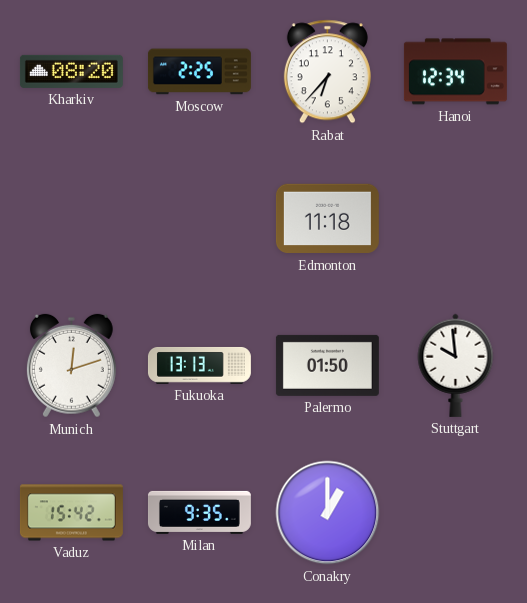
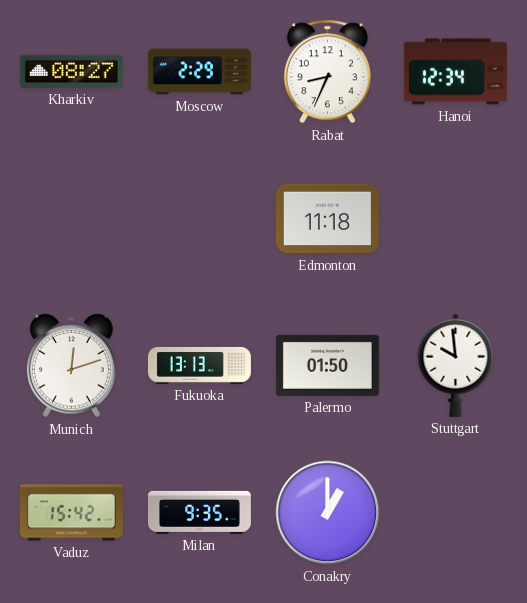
Kharkiv: 08:20 -> 08:27 (71, 71)
Moscow: 2:25 -> 2:29 (199, 72)
Rabat: 6:37 -> 8:34 (327, 72)
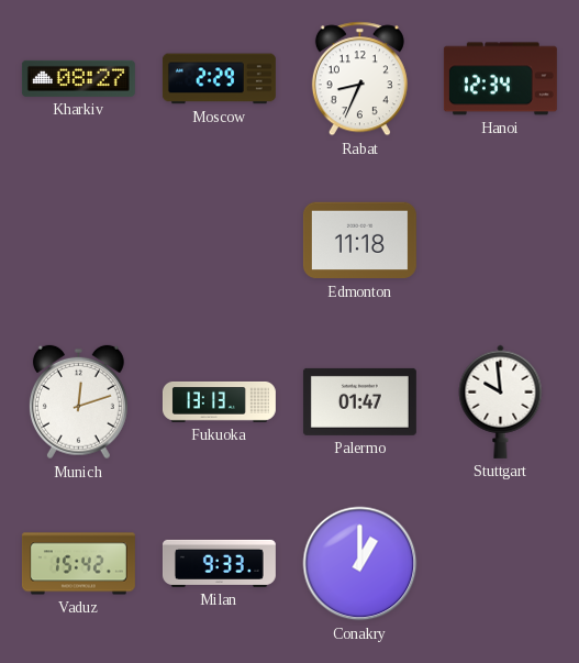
Palermo: 01:50 -> 01:47 (359, 401)
Milan: 9:35 -> 9:33 (219, 563)
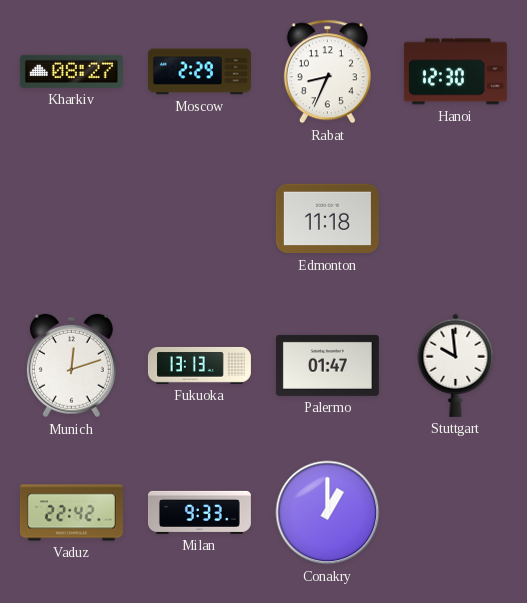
Hanoi: 12:34 -> 12:30 (455, 72)
Vaduz: 15:42 -> 22:42 (71, 513)
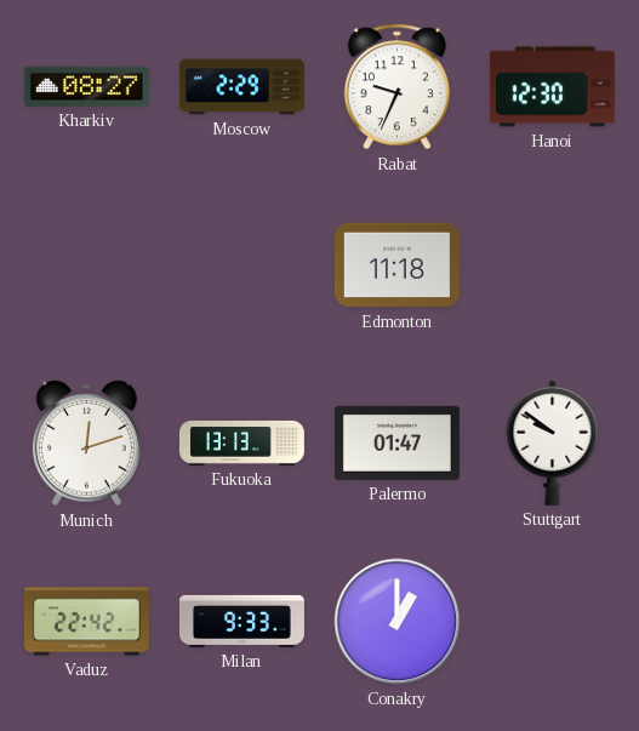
Rabat: 8:34 -> 9:34 (396, 87)
Stuttgart: 9:59 -> 9:51 (553, 442)
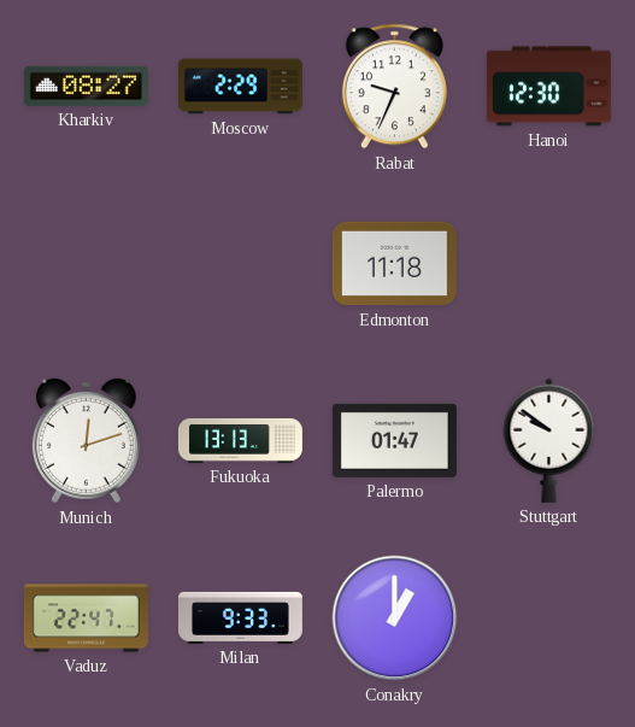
Vaduz: 22:42 -> 22:47 (86, 618)
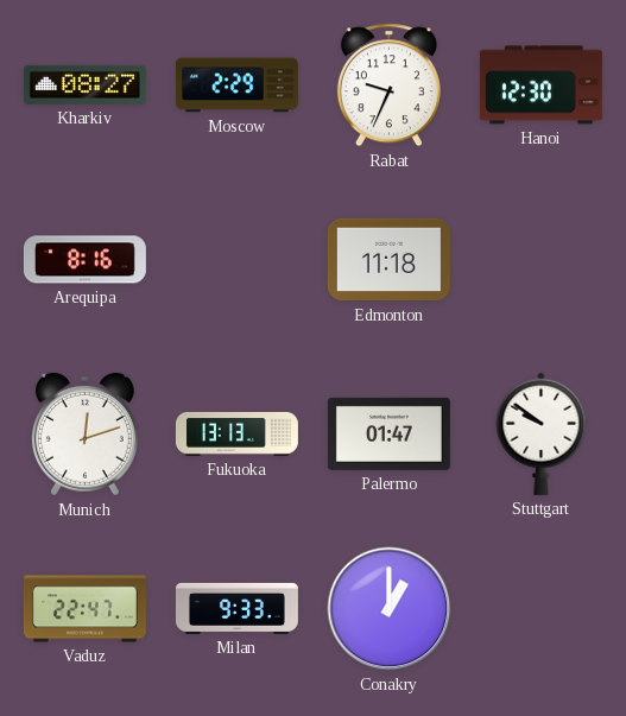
Arequipa: none -> 8:16 (84, 260)
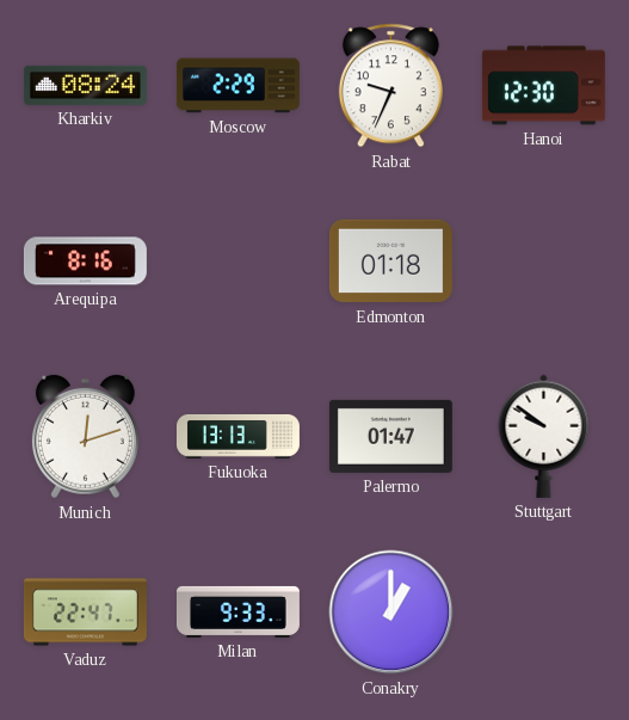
Kharkiv: 08:27 -> 08:24 (85, 85)
Edmonton: 11:18 -> 01:18 (390, 261)
